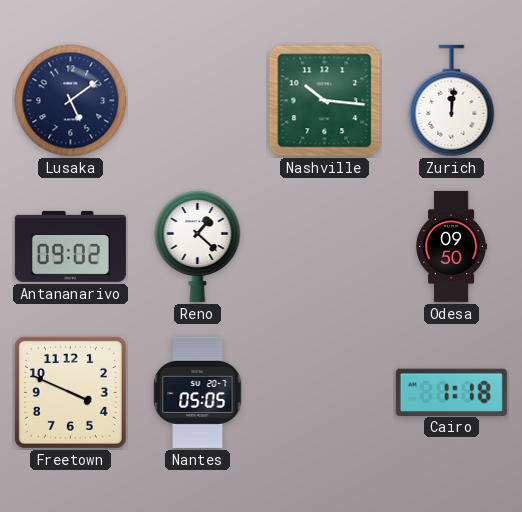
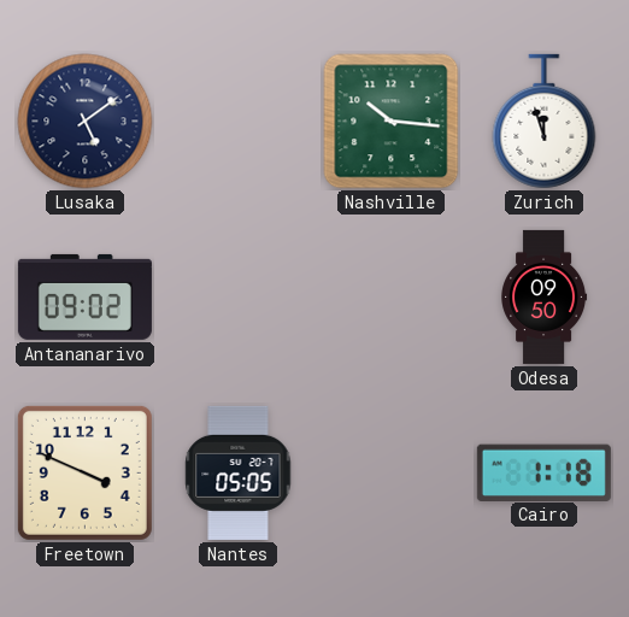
Zurich: 12:01 -> 11:57 (545, 122)
Reno: 1:22 -> none (198, 246)
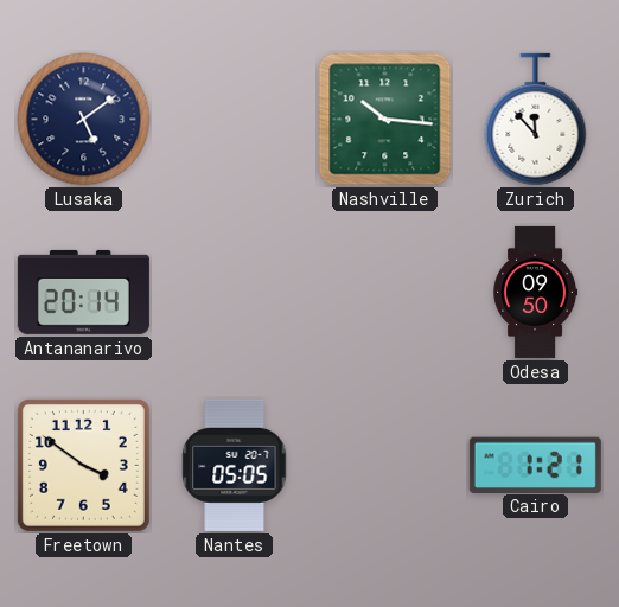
Zurich: 11:57 -> 11:53 (536, 120)
Antananarivo: 09:02 -> 20:14 (83, 292)
Freetown: 3:49 -> 3:51 (83, 465)
Cairo: 1:18 -> 1:21 (535, 465)
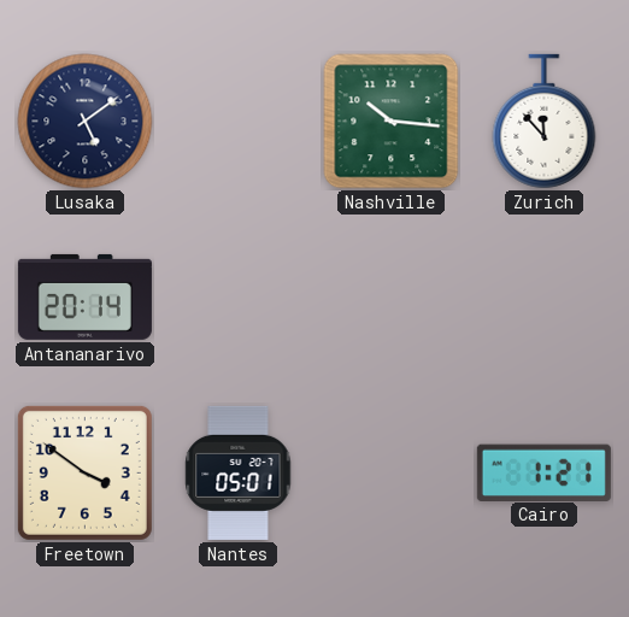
Odesa: 09:50 -> none (536, 292)
Nantes: 05:05 -> 05:01 (239, 472)
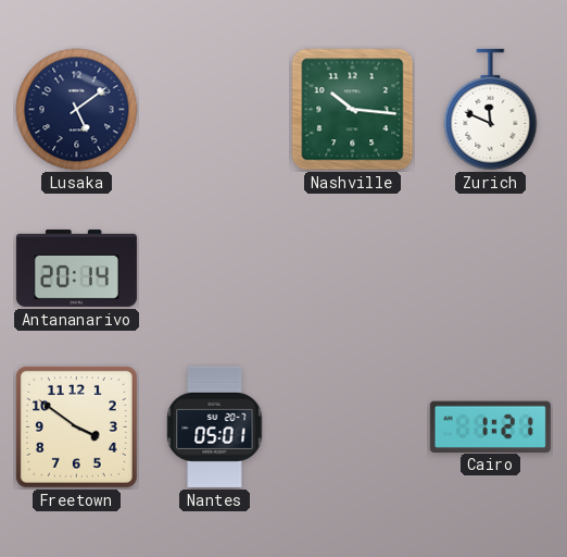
Zurich: 11:53 -> 11:49 (491, 110)
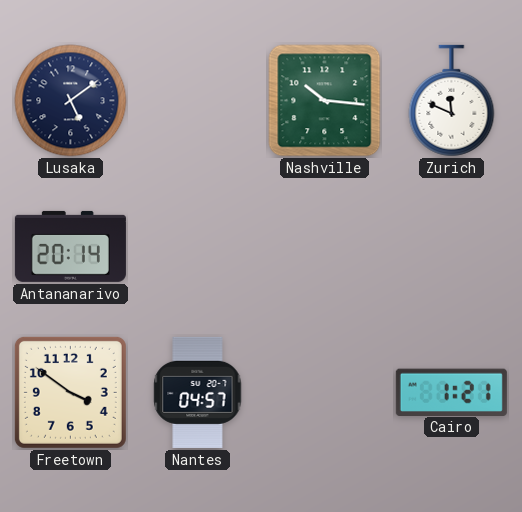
Nantes: 05:01 -> 04:57 (198, 392)
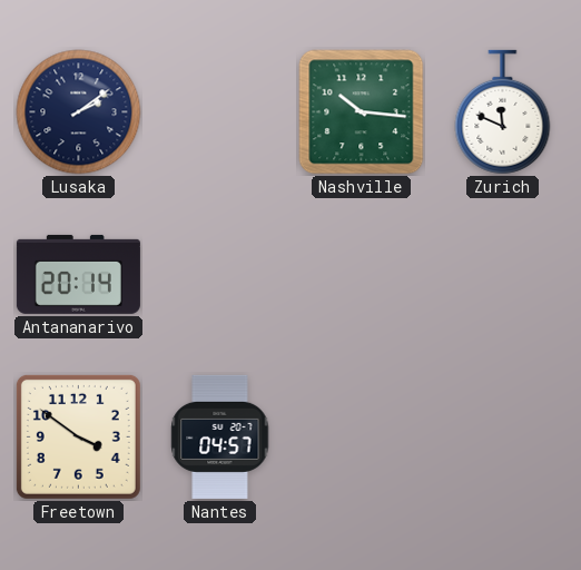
Lusaka: 5:09 -> 2:09 (79, 112)
Cairo: 1:21 -> none (451, 392)
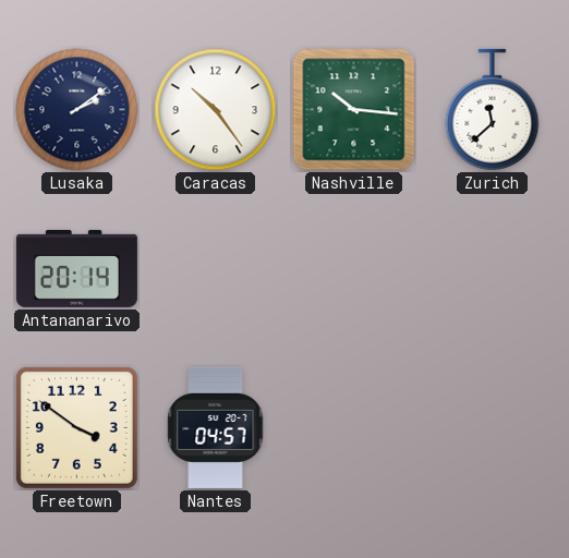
Caracas: none -> 10:24 (216, 110)
Zurich: 11:49 -> 11:38 (493, 110)
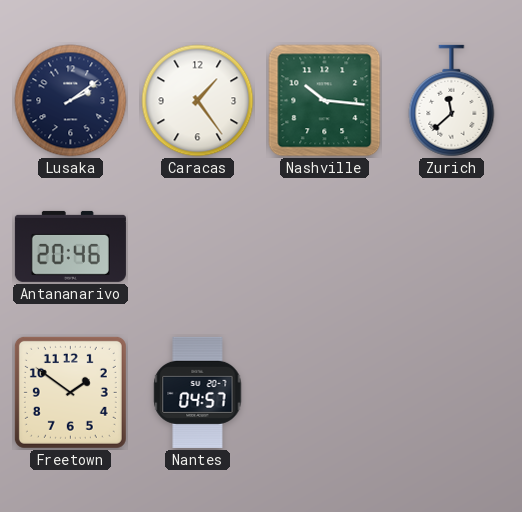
Caracas: 10:24 -> 1:24 (198, 101)
Antananarivo: 20:14 -> 20:46 (70, 246)
Freetown: 3:51 -> 1:51 (70, 392)
